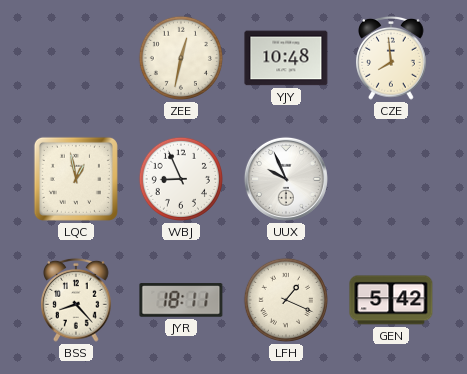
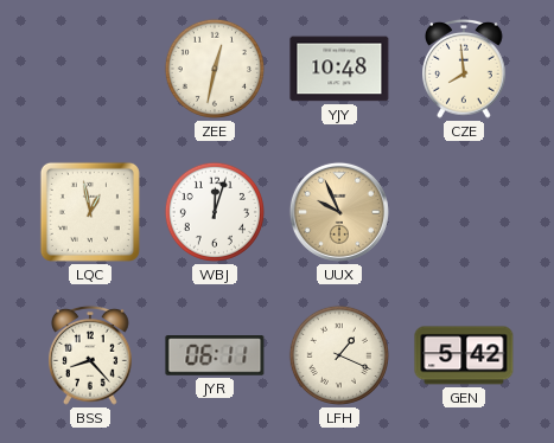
WBJ: 8:56 -> 12:03 (215, 212)
UUX dial: white -> champagne (339, 212)
JYR: 18:11 -> 06:11 (215, 355)
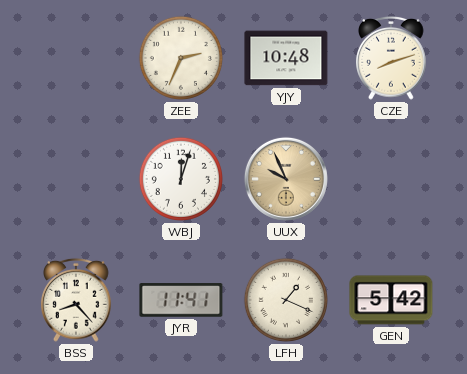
ZEE: 12:32 -> 2:34 (181, 58)
CZE: 7:59 -> 8:12 (392, 58)
LQC: 12:58 -> none (90, 212)
JYR: 06:11 -> 11:41 (181, 300)
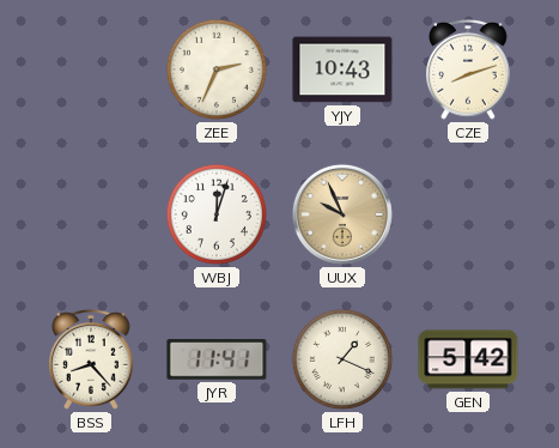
YJY: 10:48 -> 10:43 (342, 69)
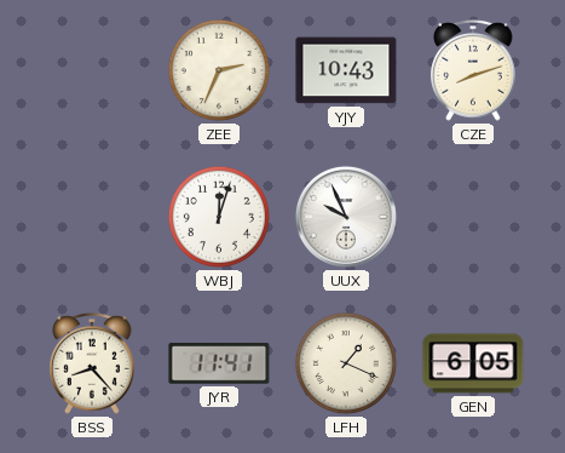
UUX dial: champagne -> white (346, 217)
GEN: 5:42 -> 6:05 (473, 363)
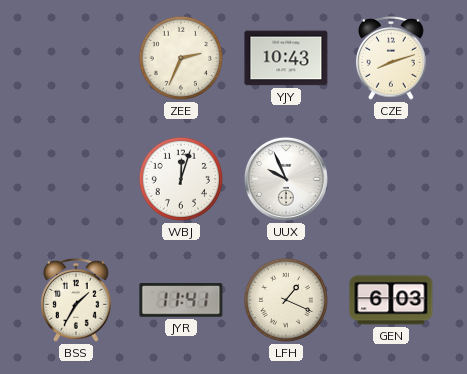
BSS: 8:23 -> 1:35 (77, 300)
GEN: 6:05 -> 6:03 (391, 300)
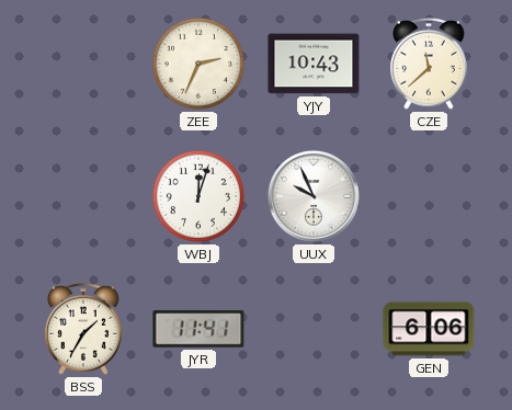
CZE: 8:12 -> 11:38 (430, 64)
LFH: 1:19 -> none (286, 300)
GEN: 6:03 -> 6:06 (429, 329)
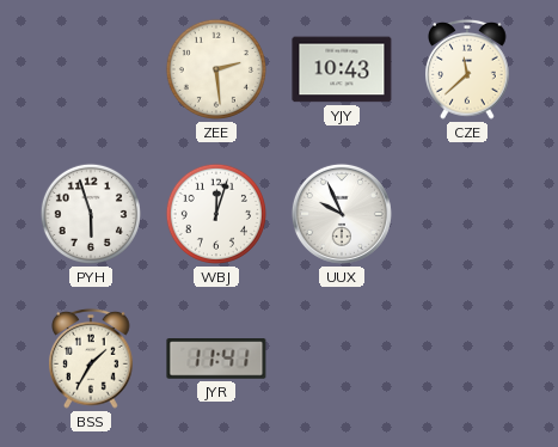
ZEE: 2:34 -> 2:29 (216, 69)
PYH: none -> 5:57 (91, 214)
GEN: 6:06 -> none (429, 329)
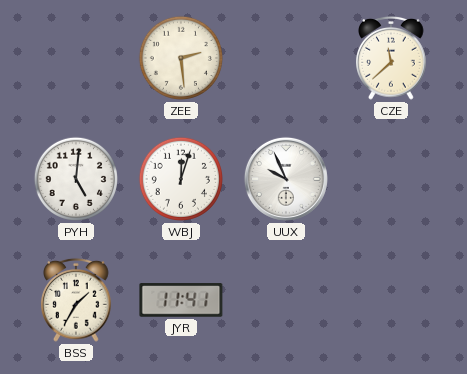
YJY: 10:43 -> none (342, 69)
PYH: 5:57 -> 5:01 (76, 179)
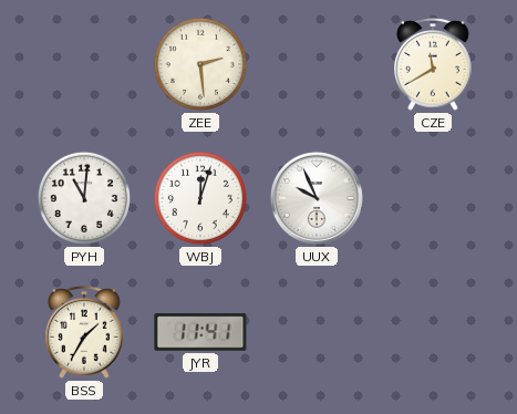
CZE: 11:38 -> 11:40 (434, 64)
PYH: 5:01 -> 11:01 (84, 198)
